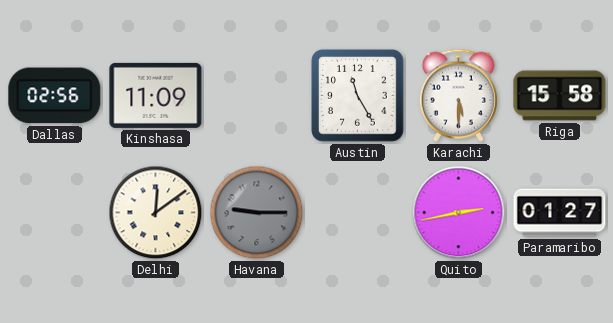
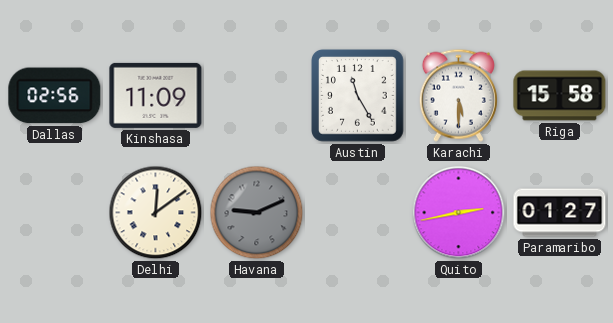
Havana: 9:15 -> 9:11 (257, 213)
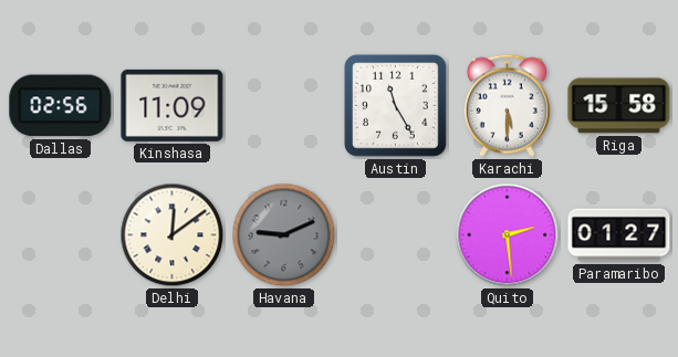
Quito: 2:43 -> 2:29 (508, 235)
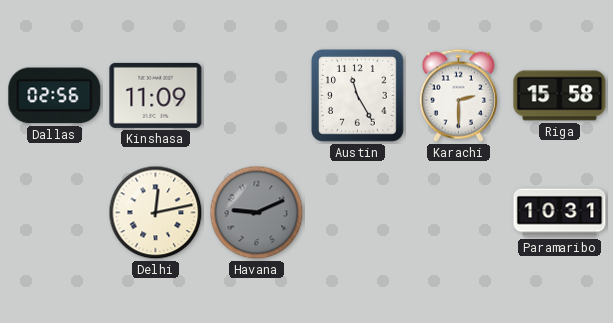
Karachi: 5:30 -> 2:30 (458, 95)
Delhi: 12:09 -> 12:13 (156, 213)
Quito: 2:29 -> none (508, 235)
Paramaribo: 01:27 -> 10:31 (560, 213)
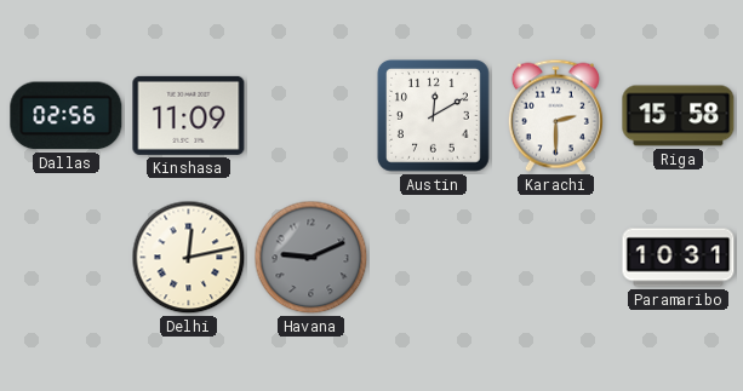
Austin: 11:25 -> 12:10 (434, 116)
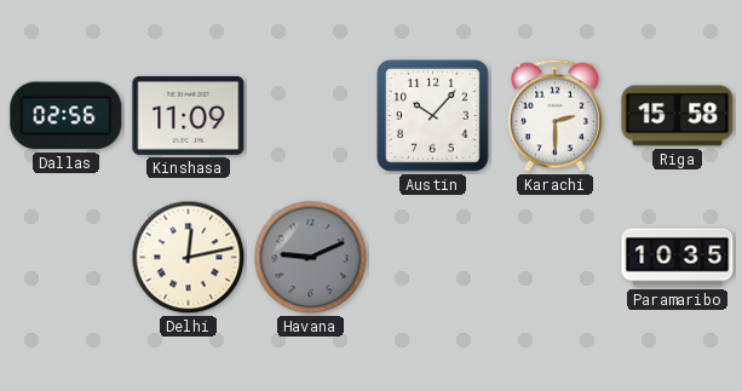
Austin: 12:10 -> 10:07 (433, 116)
Paramaribo: 10:31 -> 10:35 (678, 258)
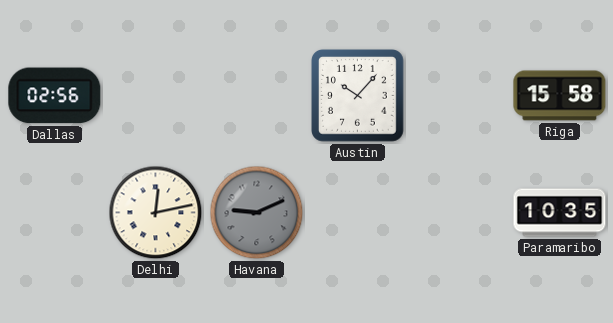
Kinshasa: 11:09 -> none (189, 115)
Karachi: 2:30 -> none (554, 115)
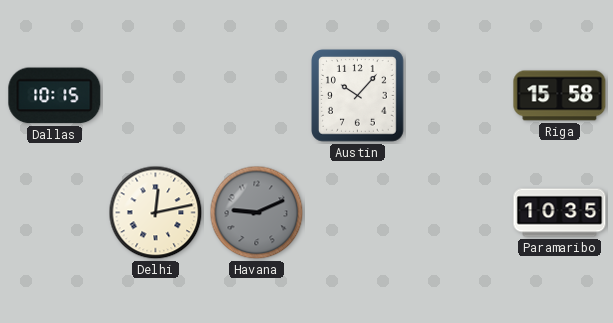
Dallas: 02:56 -> 10:15 (55, 96)
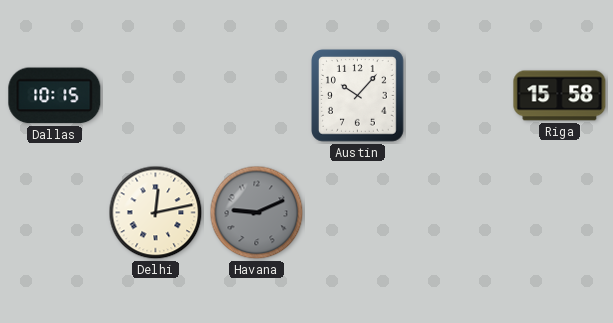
Paramaribo: 10:35 -> none (560, 213)
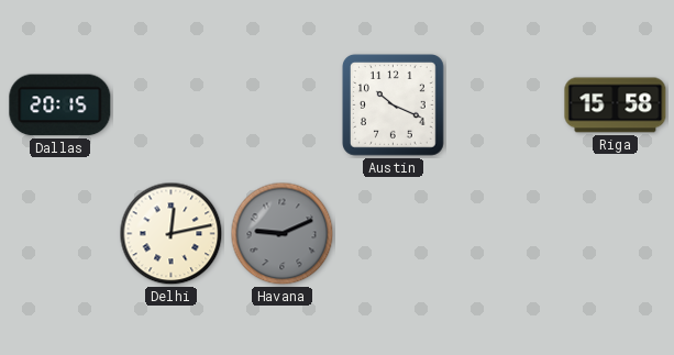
Dallas: 10:15 -> 20:15 (60, 106)
Austin: 10:07 -> 10:19 (394, 106)
